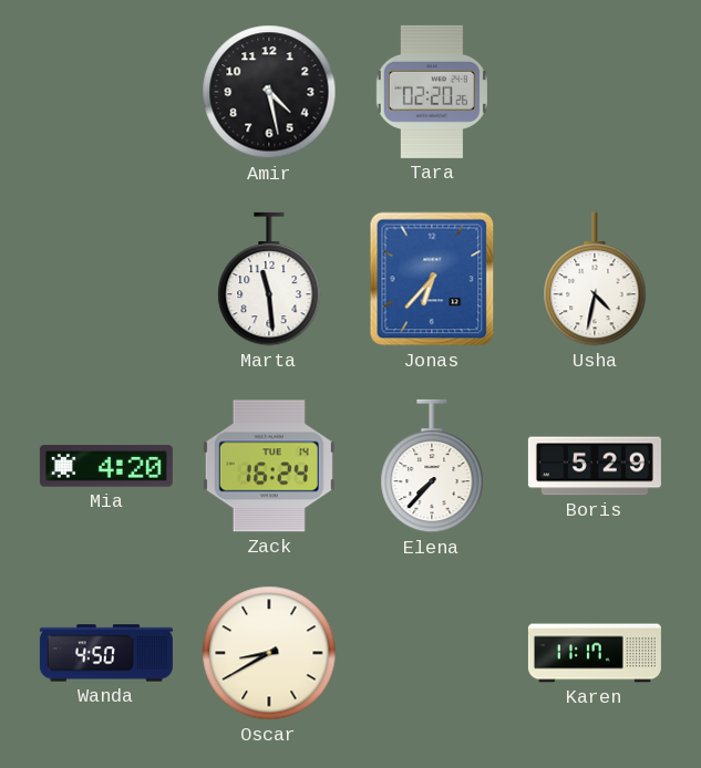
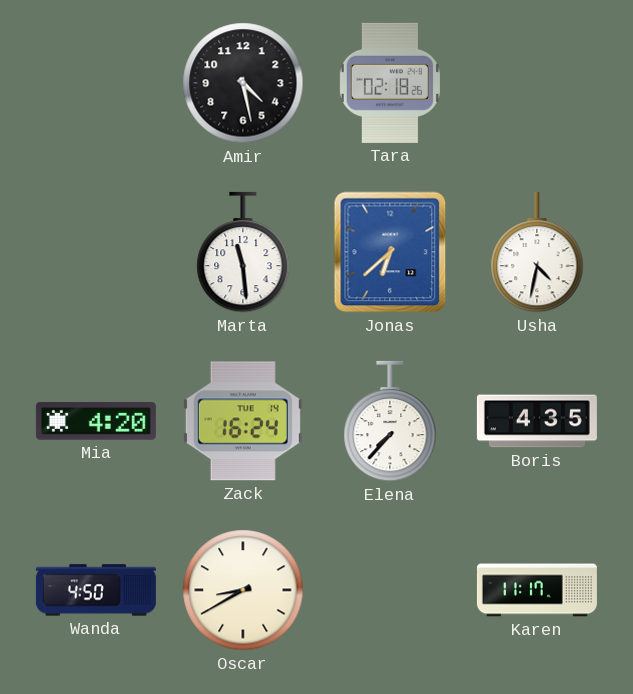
Tara: 02:20 -> 02:18 (390, 83)
Jonas: 6:37 -> 6:38 (390, 252)
Boris: 5:29 -> 4:35 (537, 421)
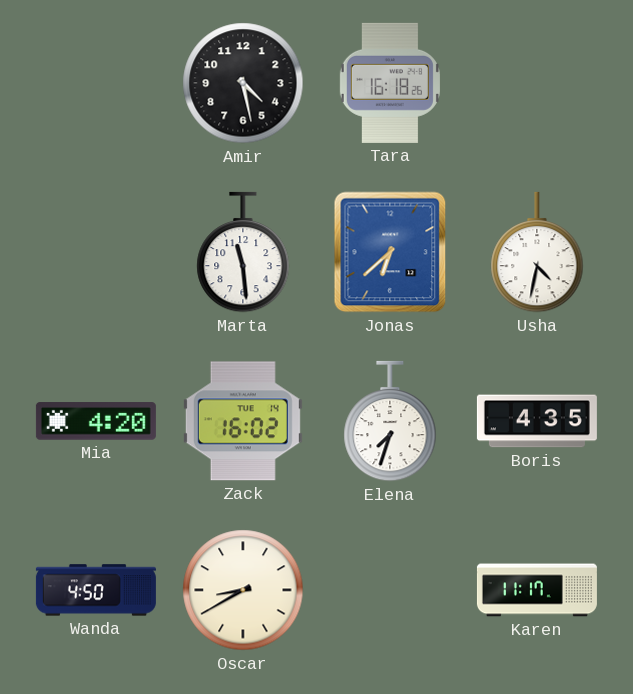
Tara: 02:18 -> 16:18 (390, 83)
Zack: 16:24 -> 16:02 (243, 421)
Elena: 7:37 -> 7:33 (390, 421)
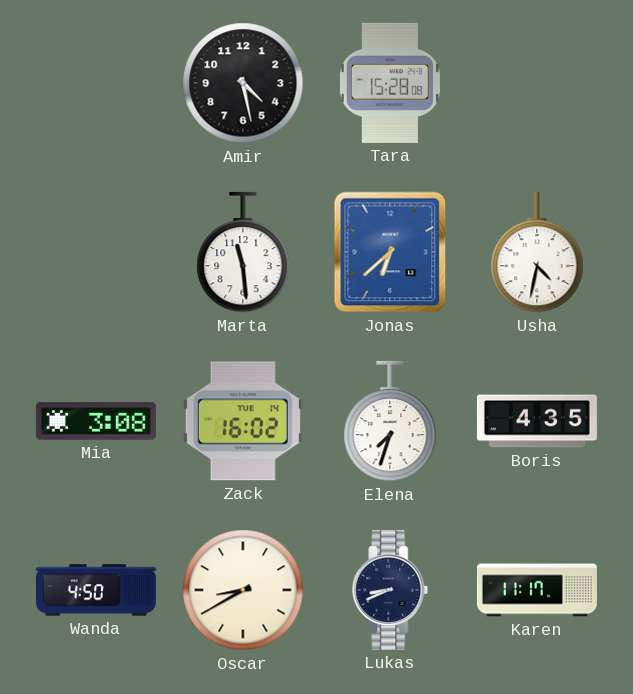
Tara: 16:18 -> 15:28 (390, 83)
Mia: 4:20 -> 3:08 (96, 421)
Lukas: none -> 8:41 (390, 590)
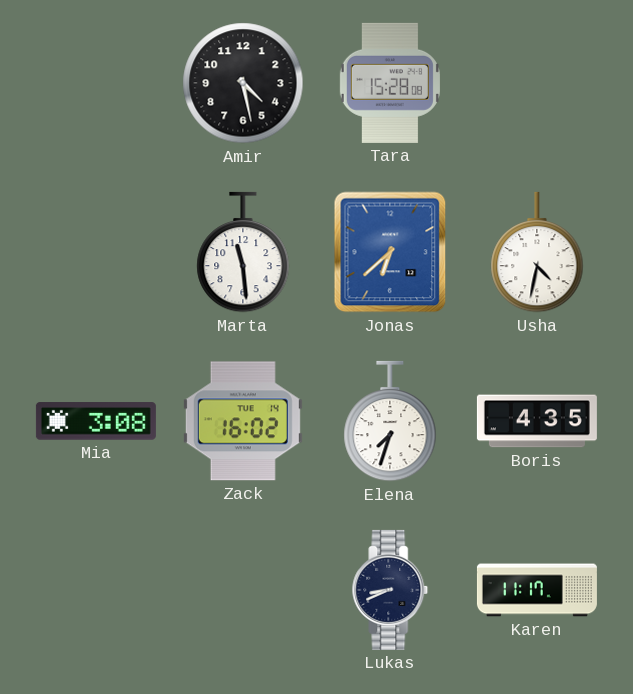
Wanda: 4:50 -> none (96, 590)
Oscar: 8:40 -> none (243, 590)
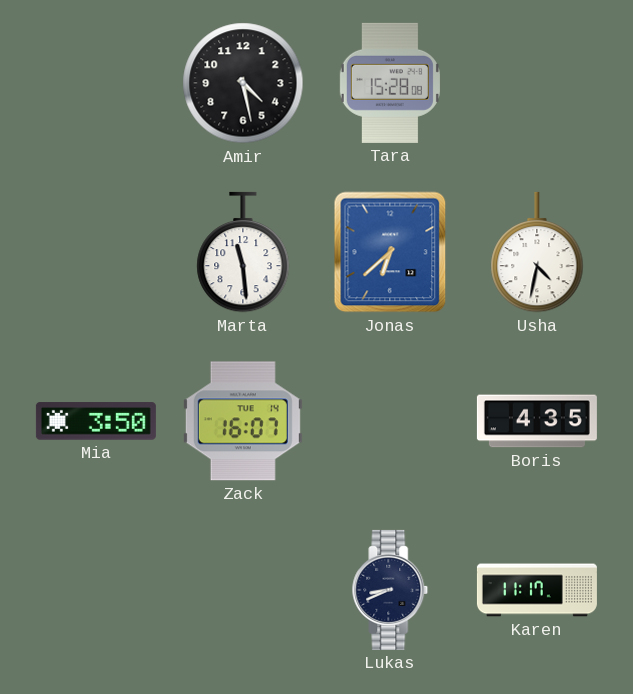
Mia: 3:08 -> 3:50 (96, 421)
Zack: 16:02 -> 16:07 (243, 421)
Elena: 7:33 -> none (390, 421)
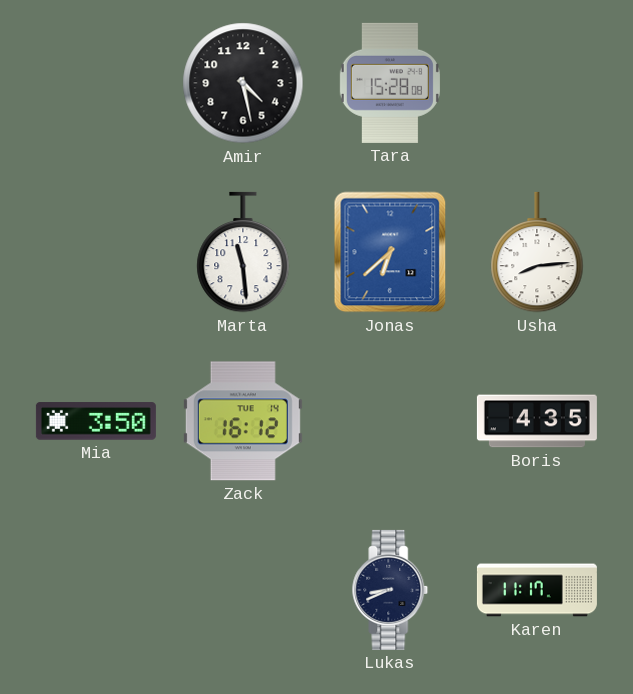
Usha: 4:32 -> 8:14 (537, 252)
Zack: 16:07 -> 16:12 (243, 421)
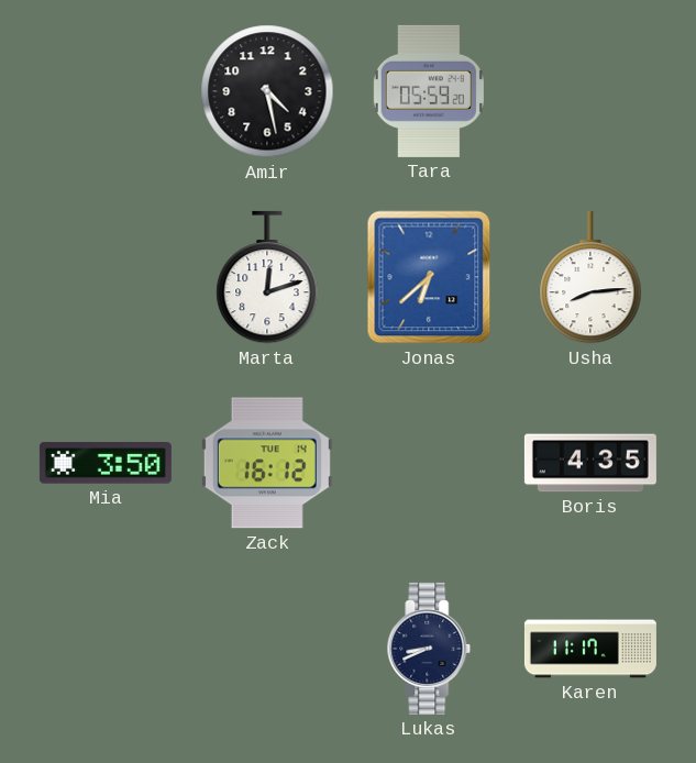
Tara: 15:28 -> 05:59 (429, 91)
Marta: 11:29 -> 12:12 (267, 277)
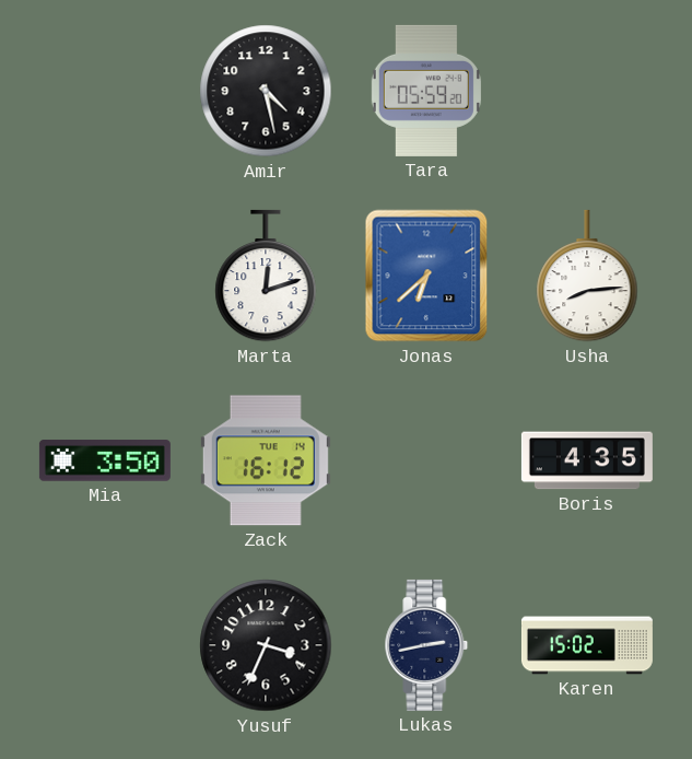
Yusuf: none -> 3:34 (266, 645)
Lukas: 8:41 -> 2:43 (426, 645)
Karen: 11:17 -> 15:02 (587, 645)
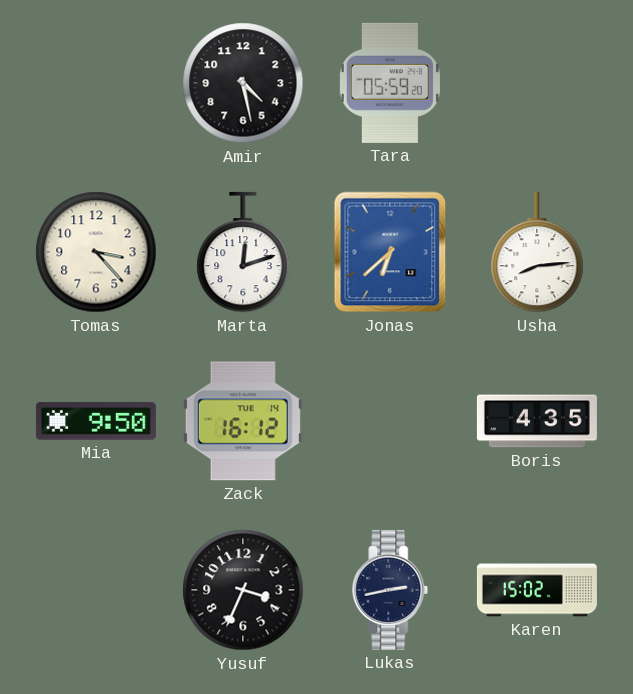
Tomas: none -> 3:23 (96, 252)
Mia: 3:50 -> 9:50 (96, 421)
